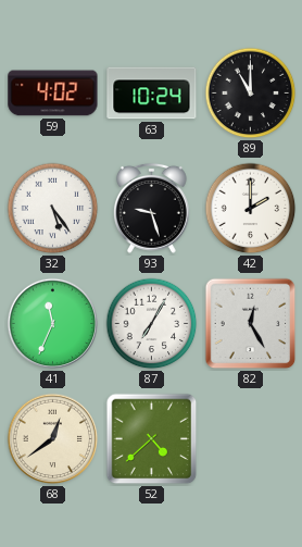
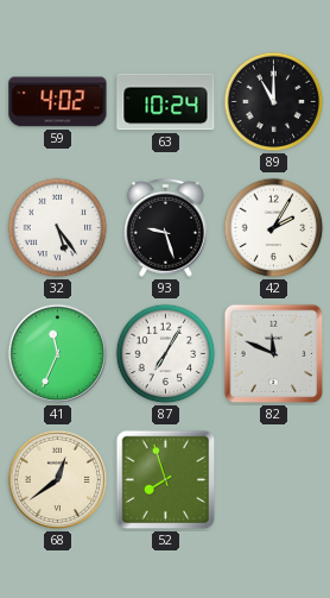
42: 2:00 -> 2:05 (274, 228)
82: 12:25 -> 11:49 (274, 354)
52: 4:38 -> 7:57 (166, 480)
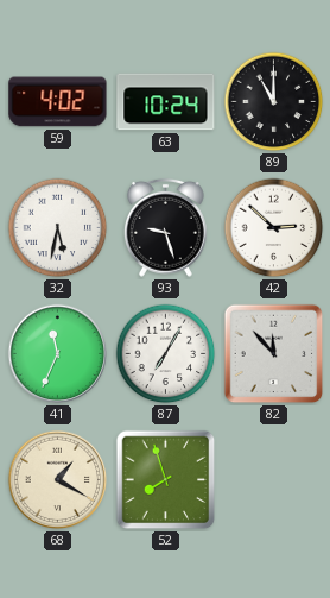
32: 5:24 -> 5:32 (58, 228)
42: 2:05 -> 2:52 (274, 228)
82: 11:49 -> 11:53 (274, 354)
68: 12:39 -> 1:20 (58, 480)
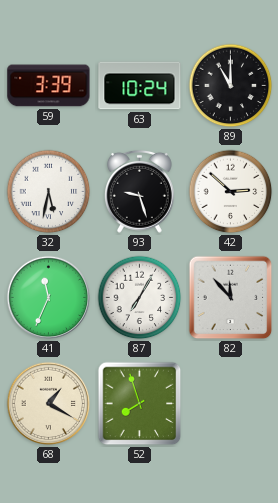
59: 4:02 -> 3:39 (49, 86)
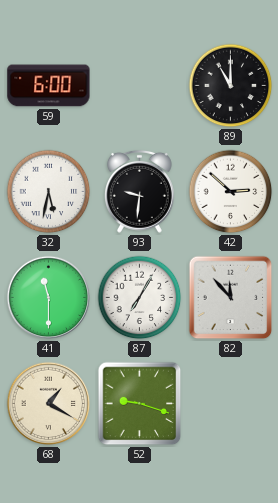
59: 3:39 -> 6:00 (49, 86)
63: 10:24 -> none (140, 86)
93: 9:27 -> 9:31 (139, 191)
41: 11:34 -> 11:30 (49, 298)
52: 7:57 -> 9:18 (140, 404)
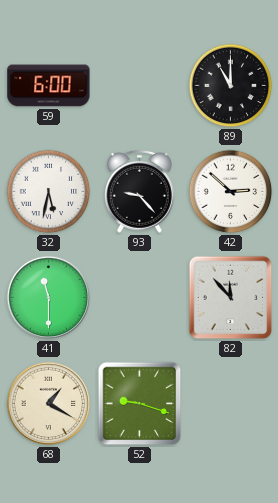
93: 9:31 -> 9:23 (139, 191)
87: 7:05 -> none (140, 298)
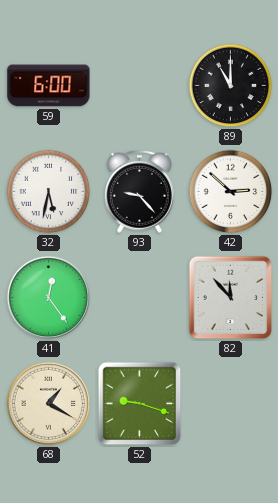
41: 11:30 -> 12:24 (49, 298)
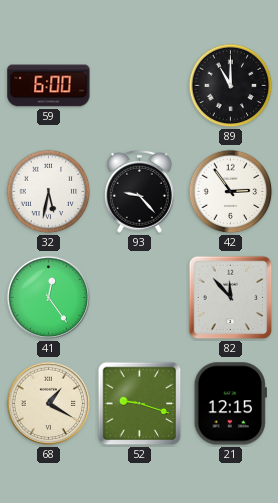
42: 2:52 -> 2:54 (231, 192)
21: none -> 12:15 (230, 404)
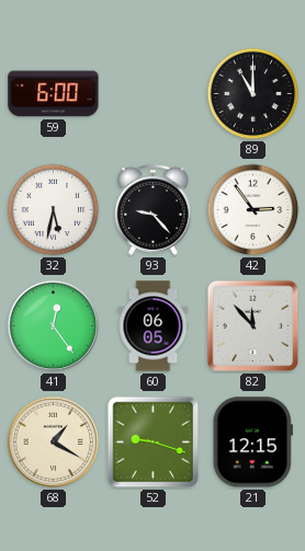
60: none -> 06:05 (154, 326)
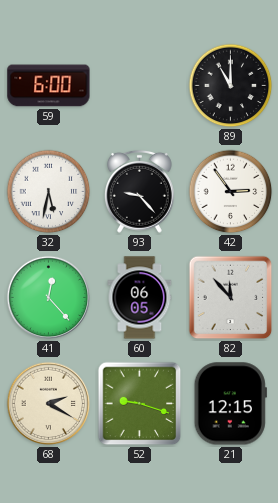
41: 12:24 -> 12:23 (49, 298)
68: 1:20 -> 2:20 (49, 404)
